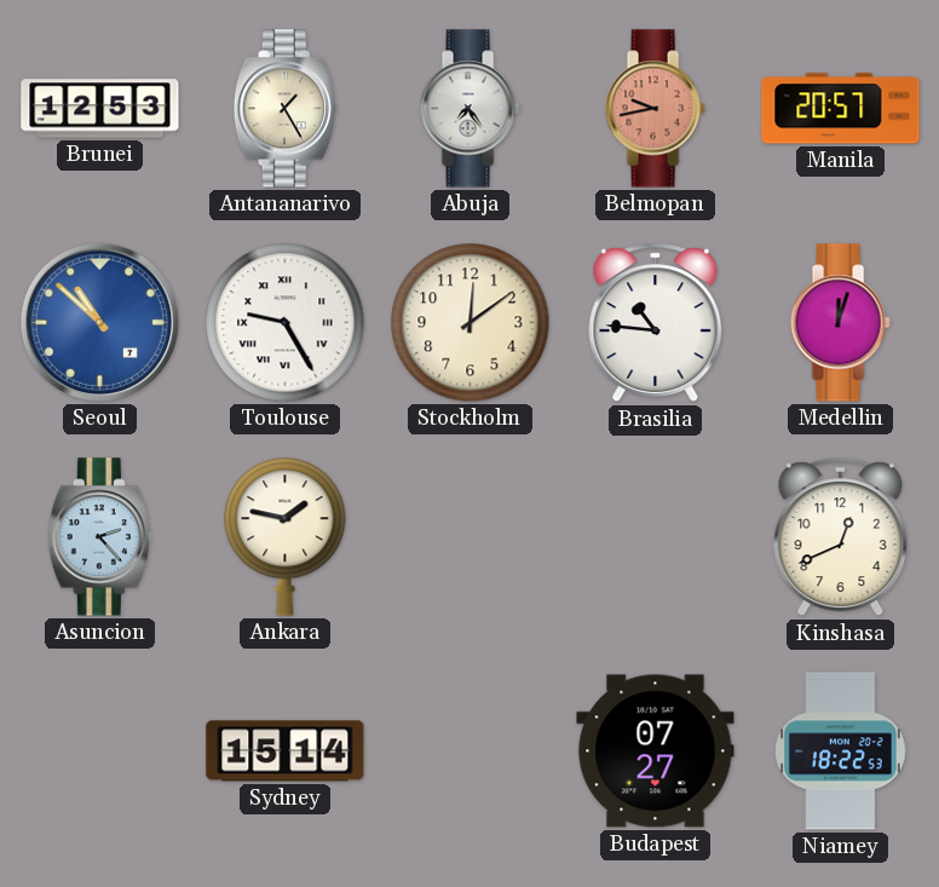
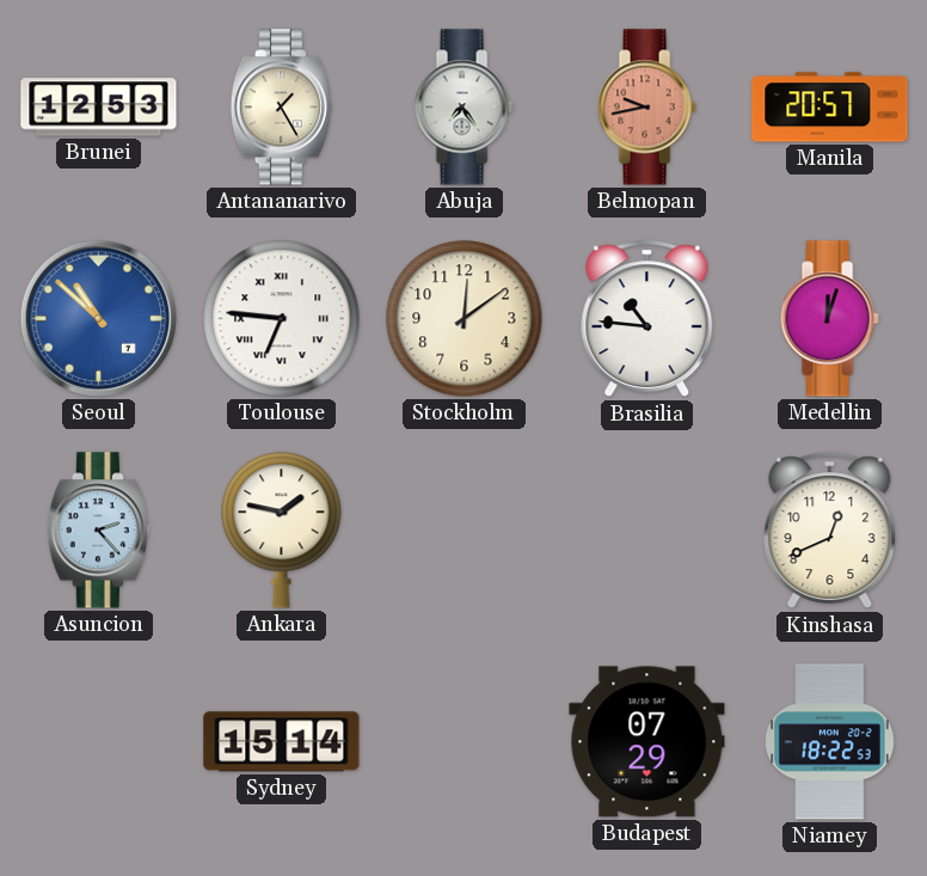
Toulouse: 9:25 -> 6:46 (282, 319)
Budapest: 07:27 -> 07:29 (647, 742)
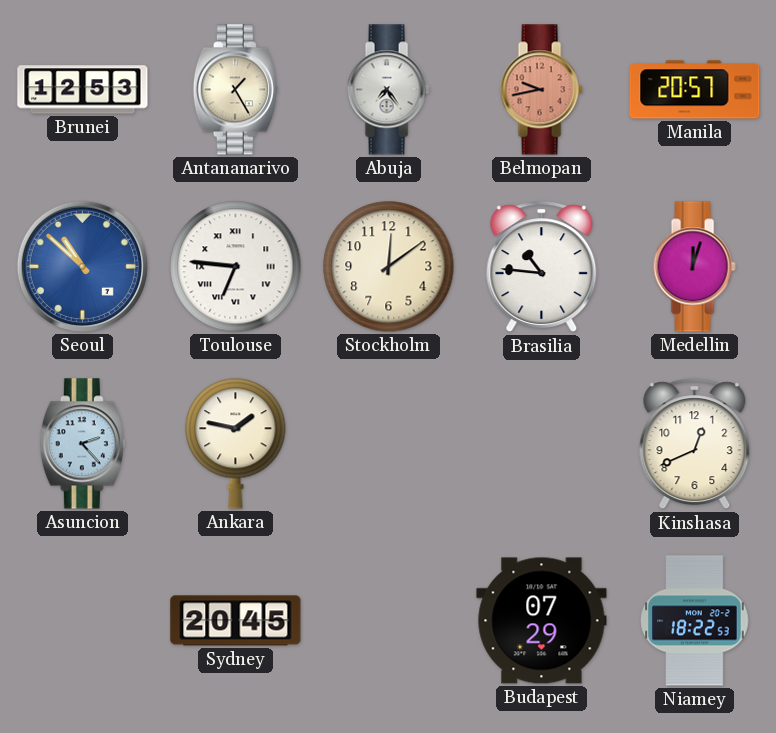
Sydney: 15:14 -> 20:45 (236, 621)
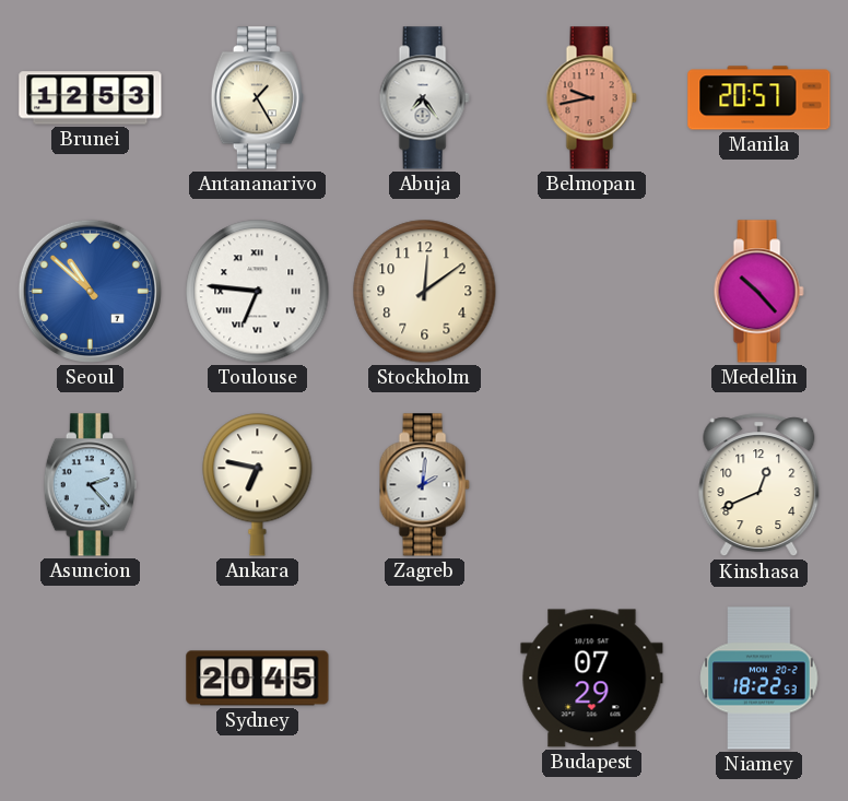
Brasilia: 10:46 -> none (542, 267)
Medellin: 12:03 -> 10:23 (758, 292)
Ankara: 1:47 -> 6:47 (258, 485)
Zagreb: none -> 2:01 (424, 485)
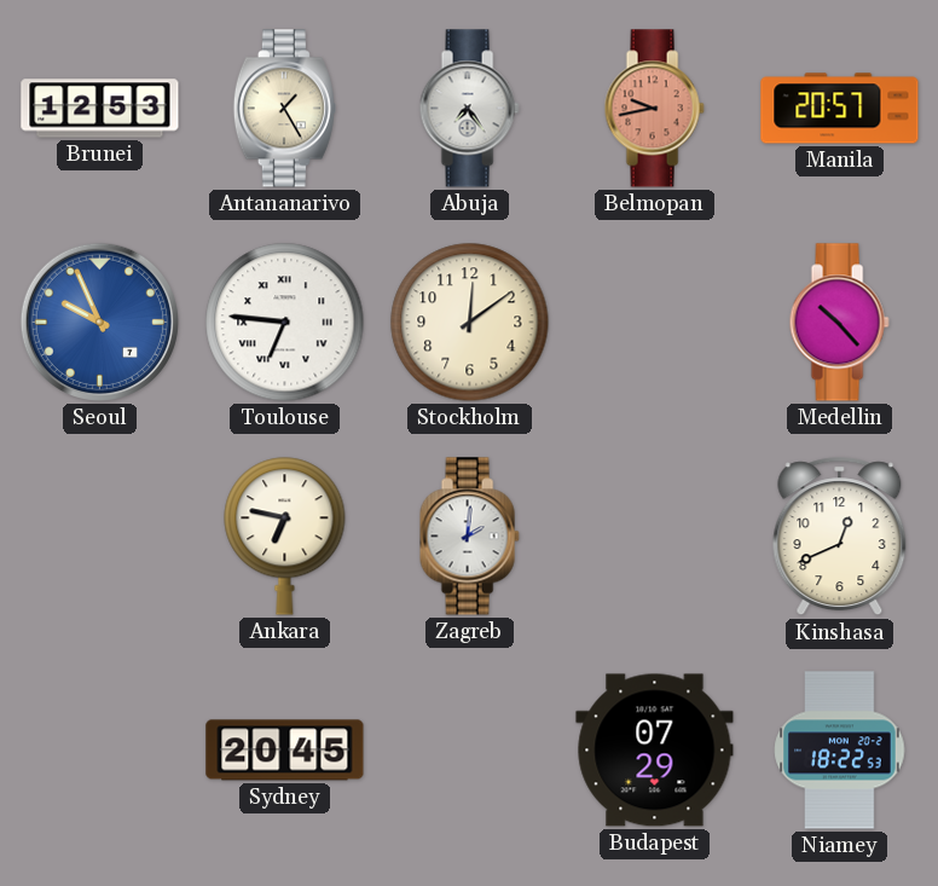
Seoul: 10:52 -> 9:56 (99, 322)
Asuncion: 2:23 -> none (90, 485)
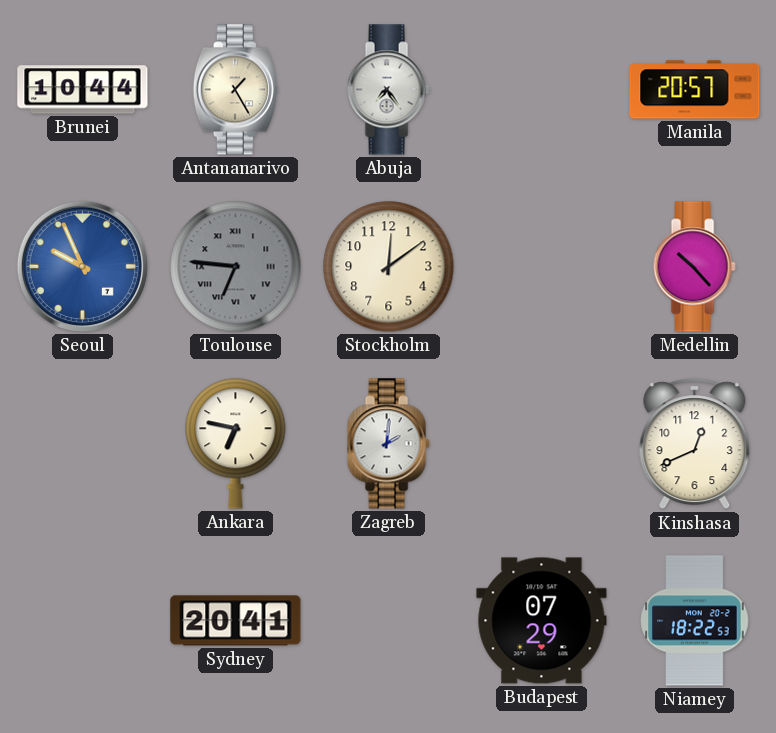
Brunei: 12:53 -> 10:44 (83, 90)
Belmopan: 9:43 -> none (654, 109)
Toulouse dial: white -> grey (236, 267)
Sydney: 20:45 -> 20:41 (236, 621)
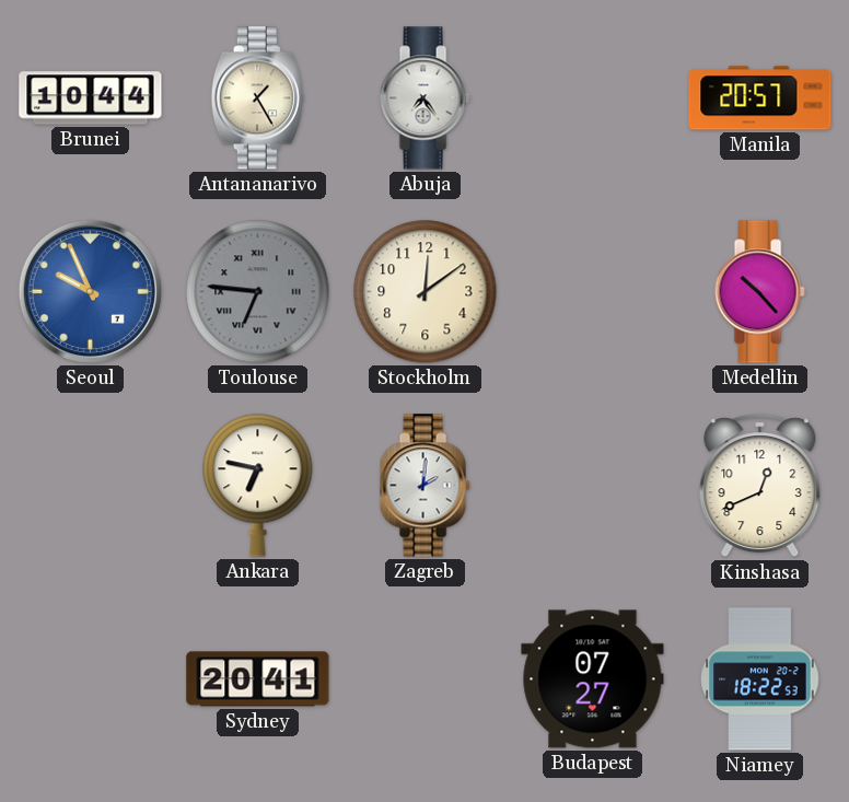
Budapest: 07:29 -> 07:27 (593, 679)
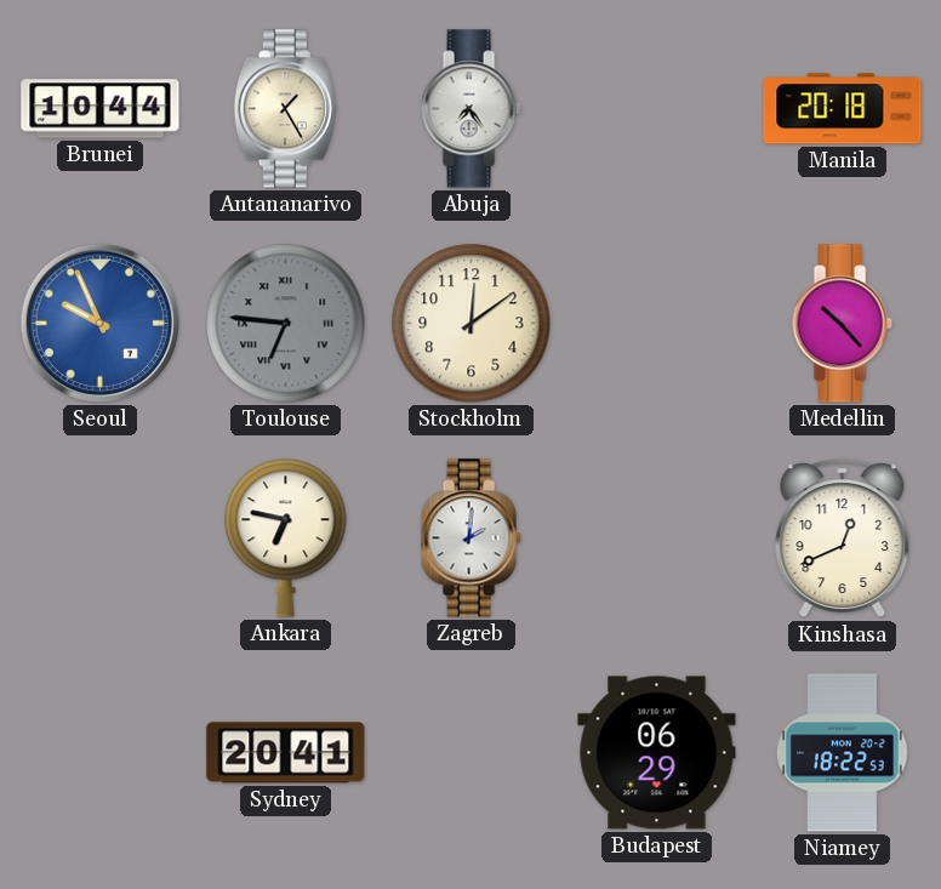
Manila: 20:57 -> 20:18 (843, 109)
Budapest: 07:27 -> 06:29 (657, 753)
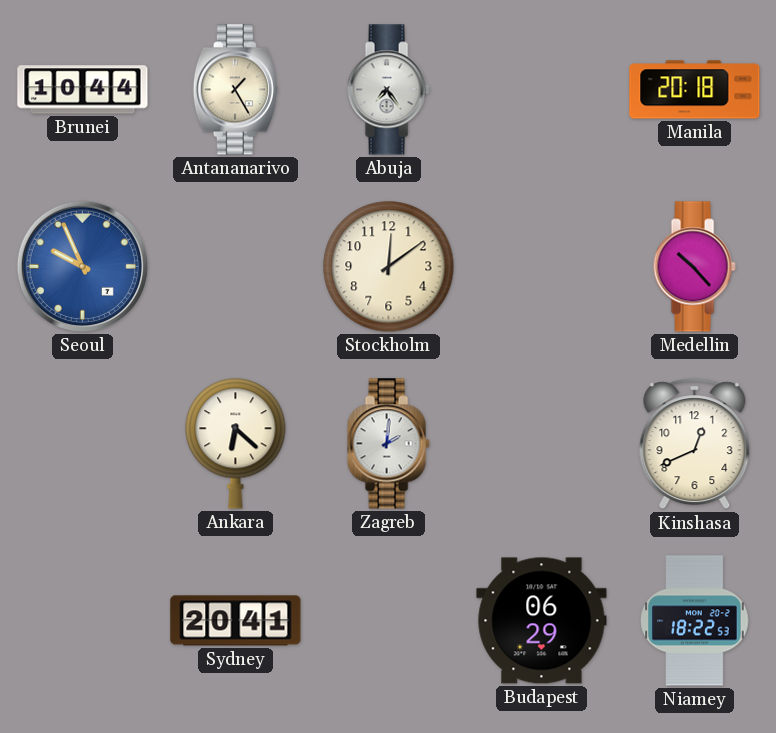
Toulouse: 6:46 -> none (286, 324)
Ankara: 6:47 -> 6:22 (236, 444)
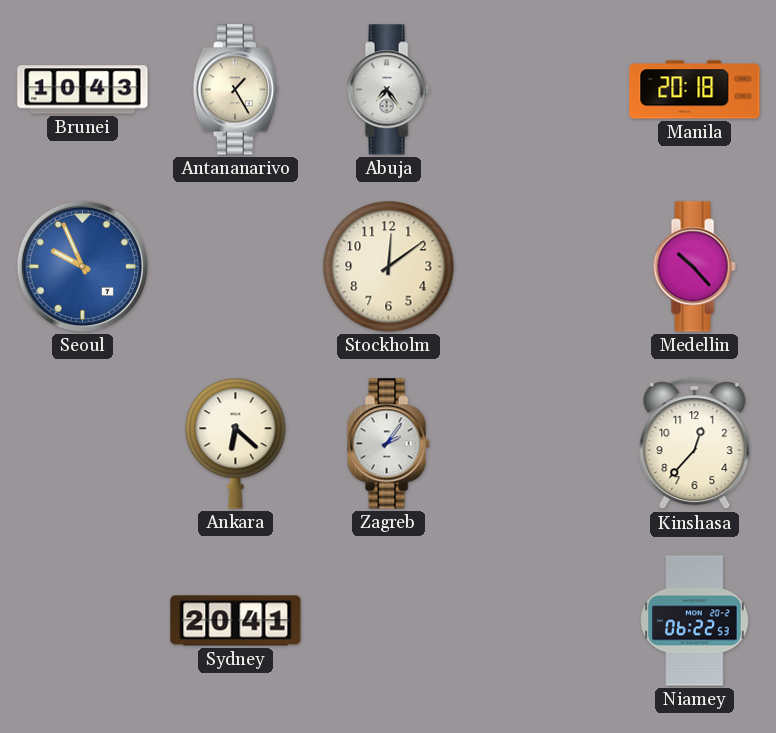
Brunei: 10:44 -> 10:43 (83, 90)
Zagreb: 2:01 -> 2:06 (388, 444)
Kinshasa: 12:41 -> 12:37 (695, 444)
Budapest: 06:29 -> none (542, 621)
Niamey: 18:22 -> 06:22 (695, 621)
